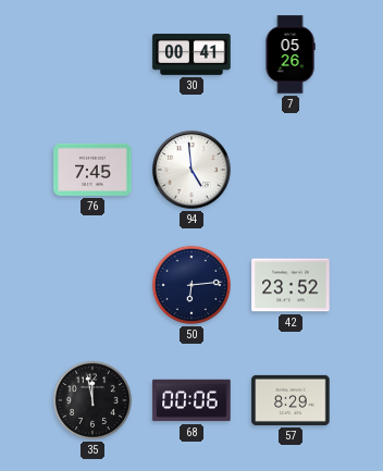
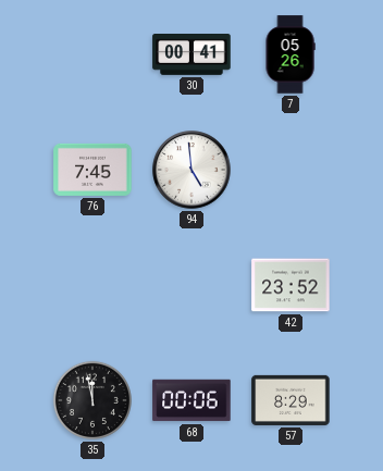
50: 6:14 -> none (191, 285)
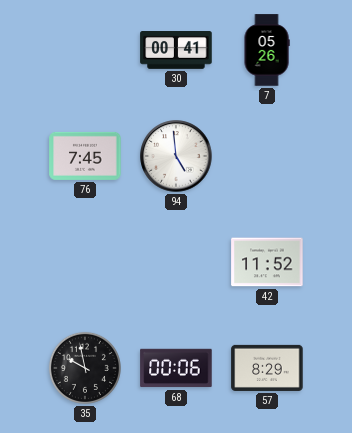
42: 23:52 -> 11:52 (267, 262)
35: 11:58 -> 9:58 (85, 368)
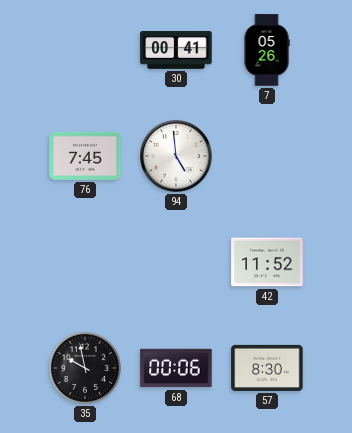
57: 8:29 -> 8:30 (267, 368)
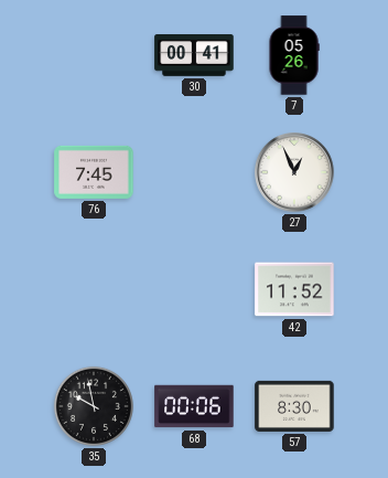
94: 4:59 -> none (176, 156)
27: none -> 12:56 (294, 172)
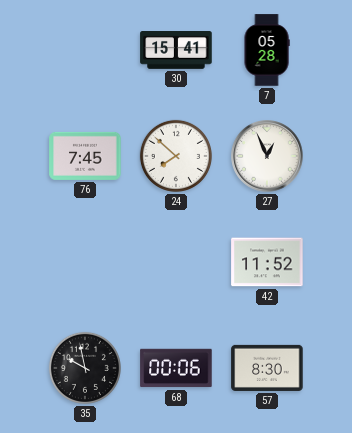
30: 00:41 -> 15:41 (176, 51)
7: 05:26 -> 05:28 (267, 50)
24: none -> 7:52 (176, 156)
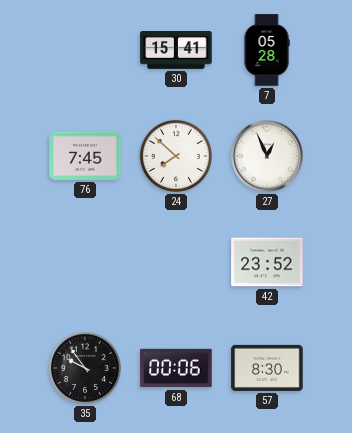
42: 11:52 -> 23:52 (267, 262)
35: 9:58 -> 9:54 (85, 368)
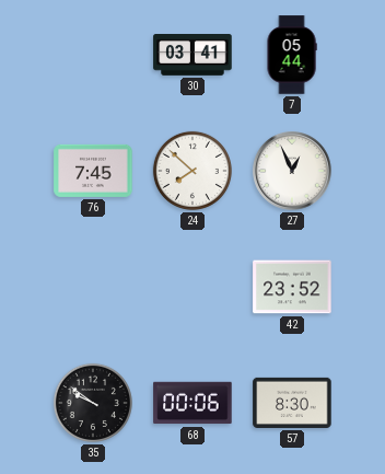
30: 15:41 -> 03:41 (192, 56)
7: 05:28 -> 05:44 (292, 55)
35: 9:54 -> 9:51 (93, 403)
